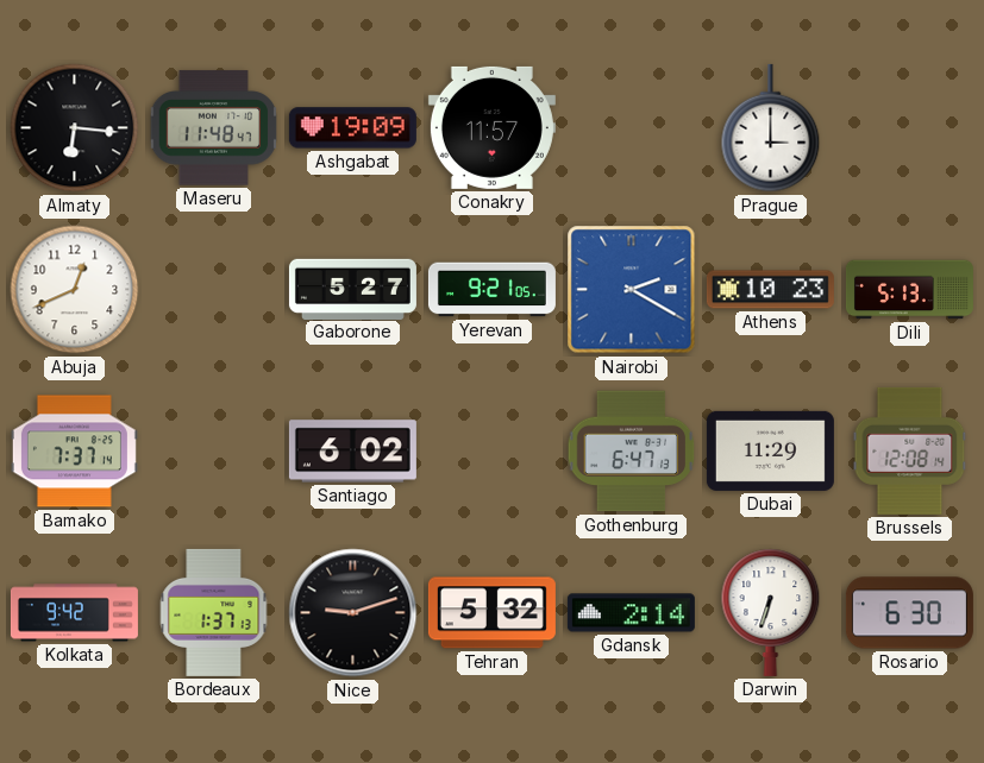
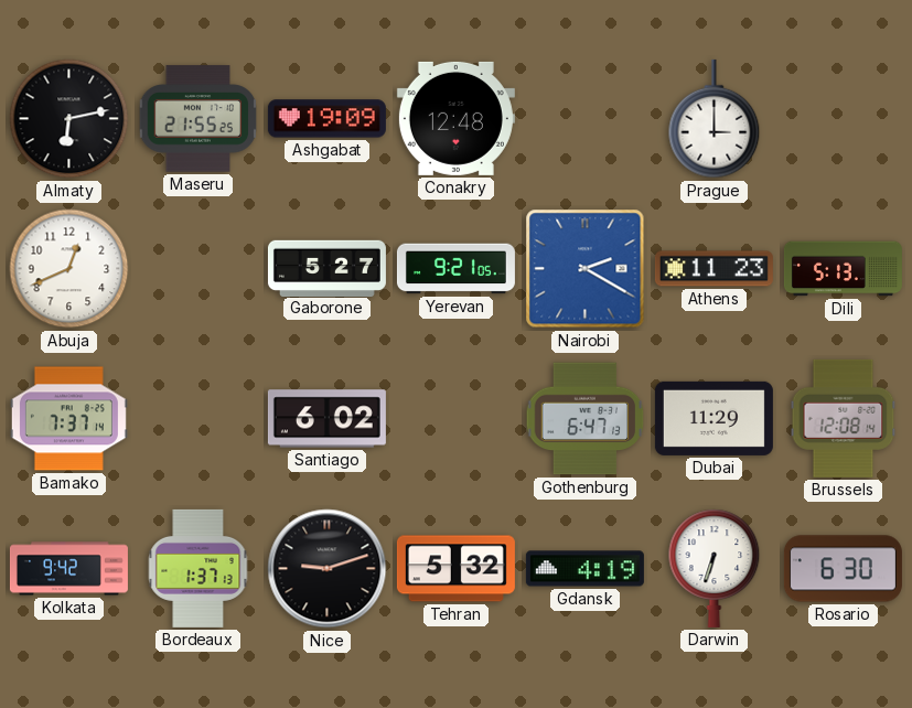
Almaty: 6:16 -> 6:13 (69, 119)
Maseru: 11:48 -> 21:55 (199, 119)
Conakry: 11:57 -> 12:48 (455, 118)
Athens: 10:23 -> 11:23 (713, 269)
Gdansk: 2:14 -> 4:19 (584, 569)
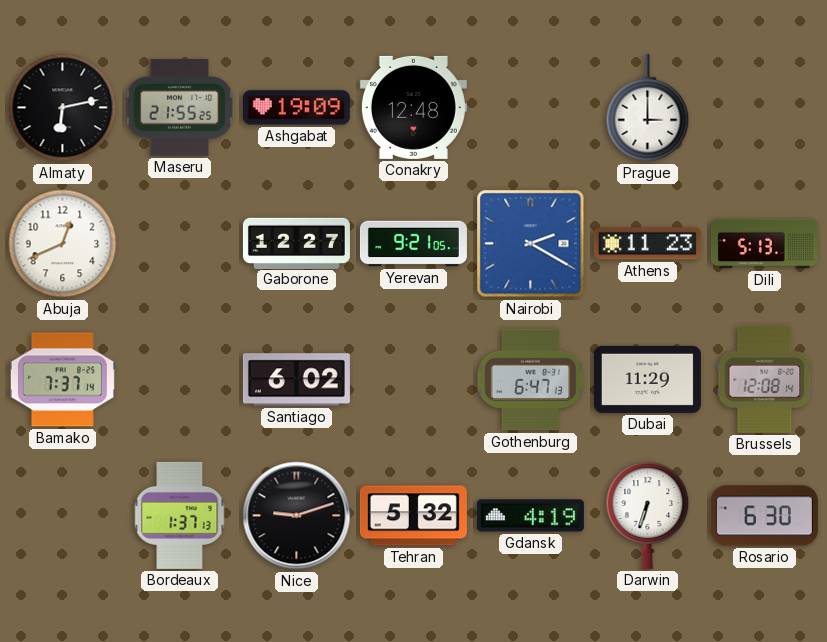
Gaborone: 5:27 -> 12:27 (296, 243)
Kolkata: 9:42 -> none (68, 569)
